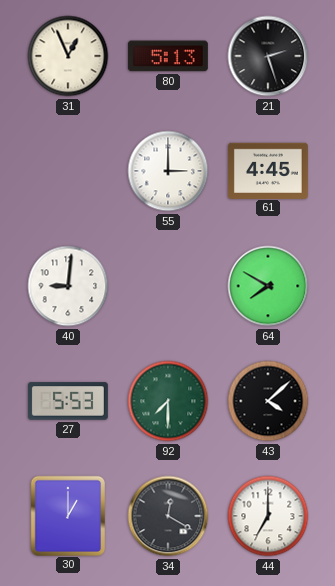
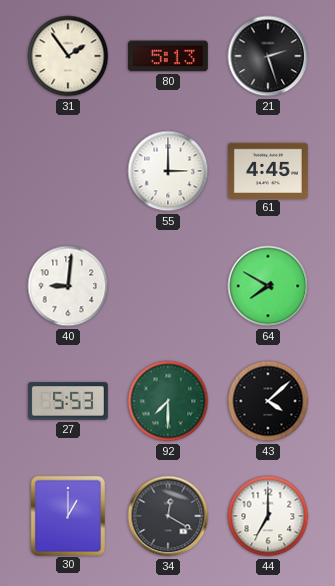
31: 12:56 -> 1:54 (68, 56)
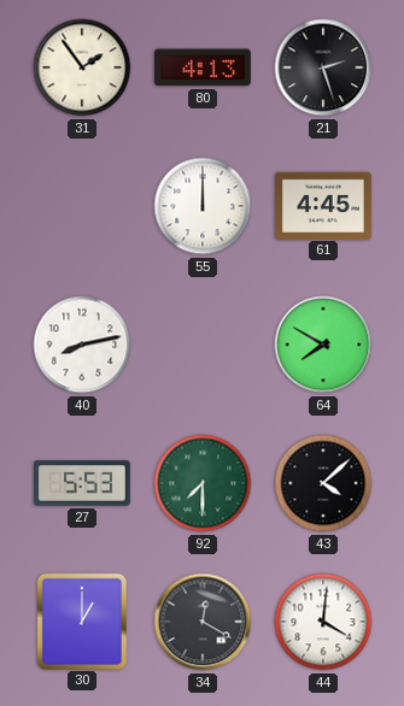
80: 5:13 -> 4:13 (203, 67)
55: 3:00 -> 12:00 (203, 206)
40: 9:01 -> 8:13 (82, 345)
44: 7:00 -> 4:01 (323, 622)
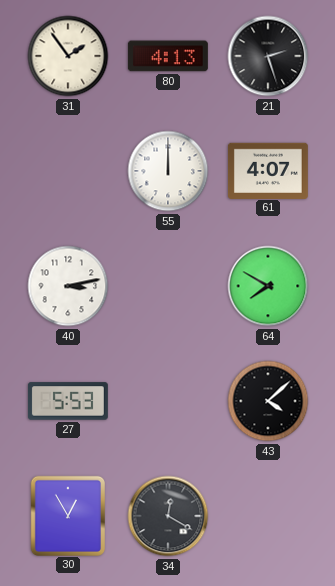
61: 4:45 -> 4:07 (268, 170)
40: 8:13 -> 3:13 (68, 286)
92: 7:30 -> none (203, 483)
30: 1:00 -> 12:55 (67, 515)
44: 4:01 -> none (323, 622)
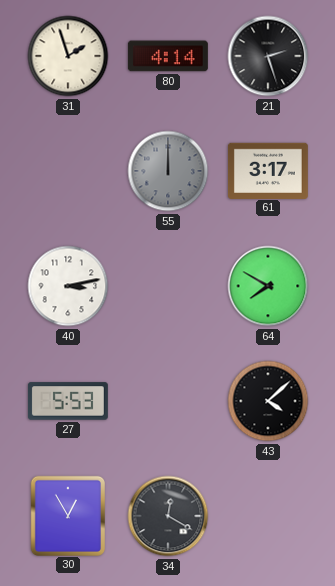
31: 1:54 -> 1:57 (68, 56)
80: 4:13 -> 4:14 (168, 56)
55 dial: white -> grey (168, 171)
61: 4:07 -> 3:17 (268, 170)
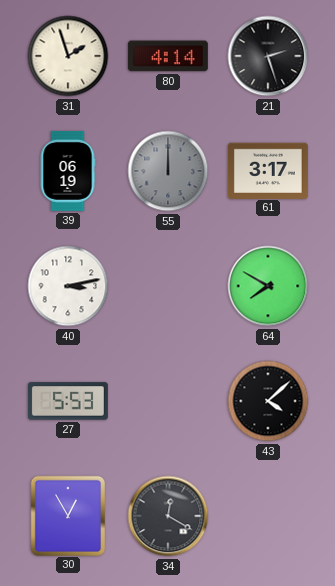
39: none -> 06:19 (68, 171)
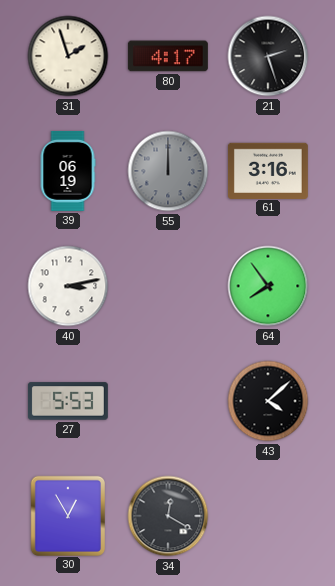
80: 4:14 -> 4:17 (168, 56)
61: 3:17 -> 3:16 (268, 170)
64: 7:50 -> 7:54 (268, 286)
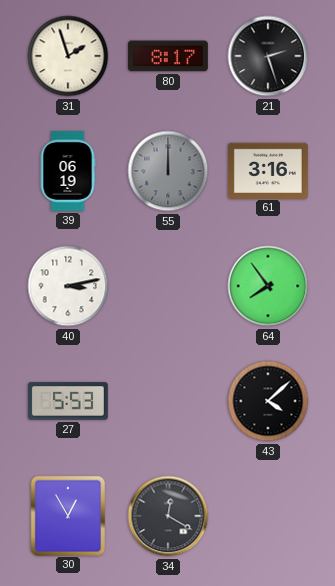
80: 4:17 -> 8:17 (168, 56)
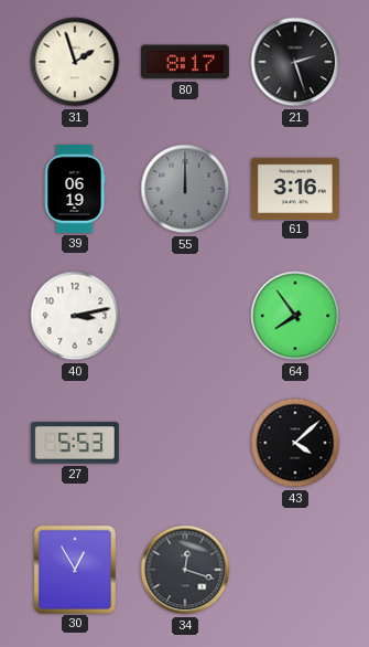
34: 12:20 -> 12:18 (185, 570)
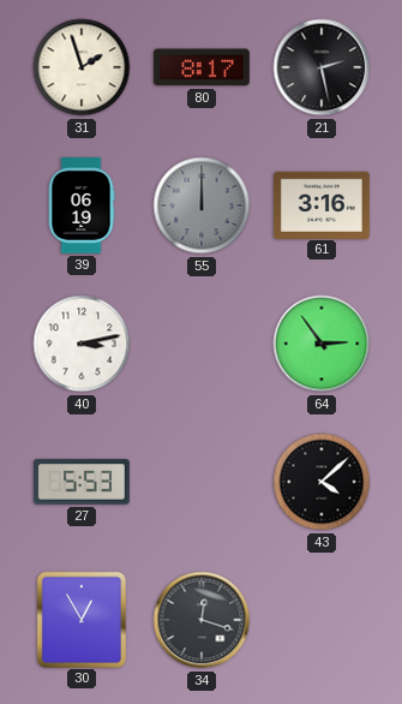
21: 2:27 -> 2:28 (322, 67)
64: 7:54 -> 2:54 (322, 344)
